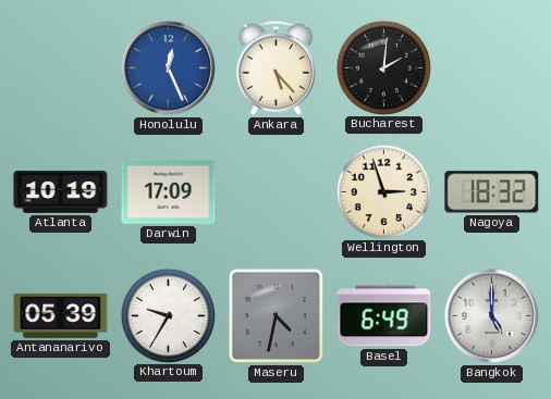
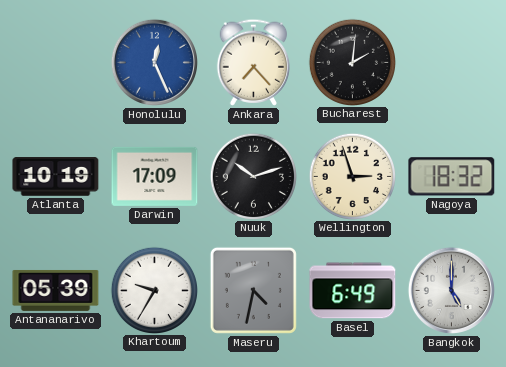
Ankara: 5:23 -> 7:23 (254, 62)
Nuuk: none -> 10:12 (253, 176)
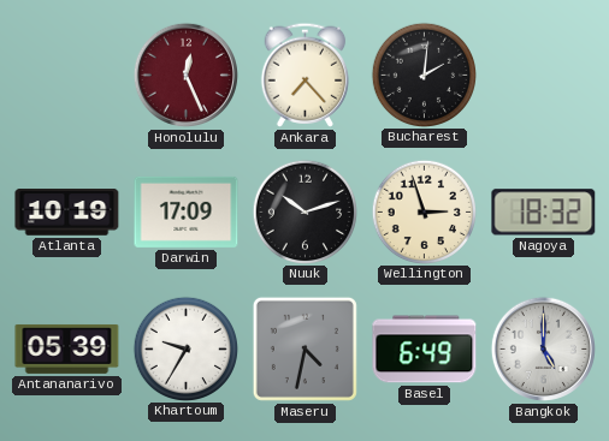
Honolulu dial: blue -> burgundy (185, 75)
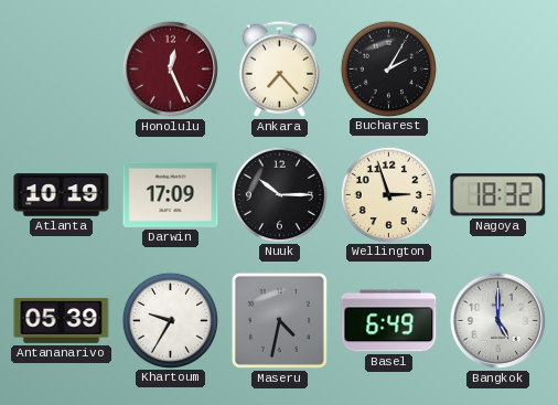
Bucharest: 2:01 -> 2:05 (388, 68)
Nuuk: 10:12 -> 10:15 (279, 194)
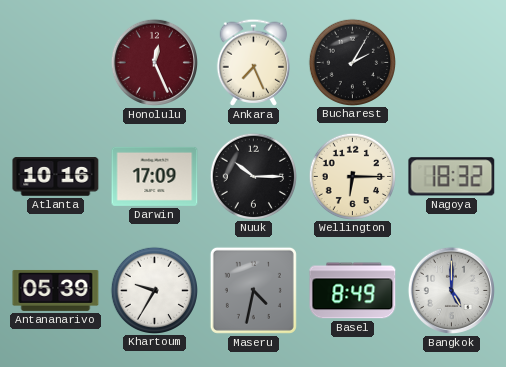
Ankara: 7:23 -> 7:26 (254, 62)
Atlanta: 10:19 -> 10:16 (56, 177)
Wellington: 2:57 -> 6:15 (352, 176)
Basel: 6:49 -> 8:49 (353, 291)
